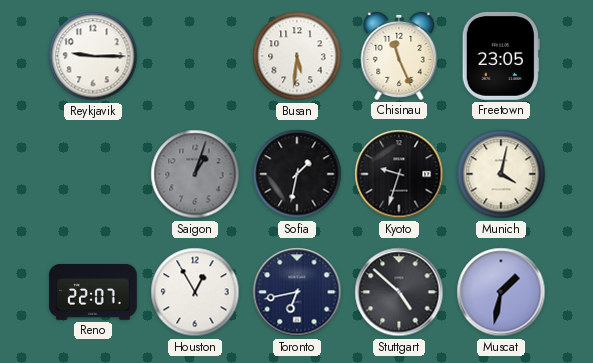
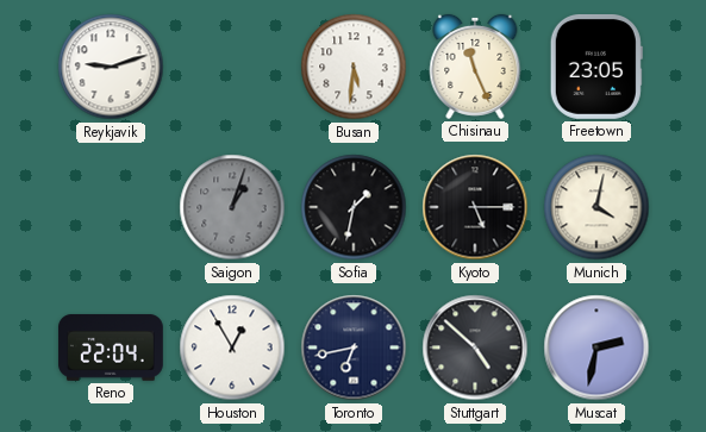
Reykjavik: 9:15 -> 9:12 (111, 67)
Kyoto: 9:33 -> 5:15 (475, 207)
Reno: 22:07 -> 22:04 (111, 348)
Muscat: 1:32 -> 2:32 (596, 348)
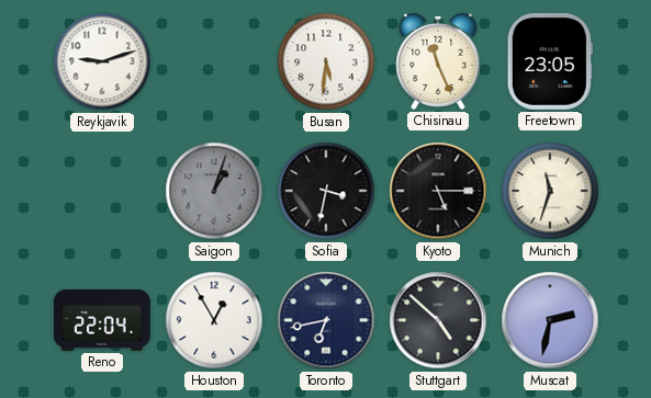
Sofia: 1:32 -> 3:32 (326, 191)
Munich: 4:02 -> 11:33 (550, 191)
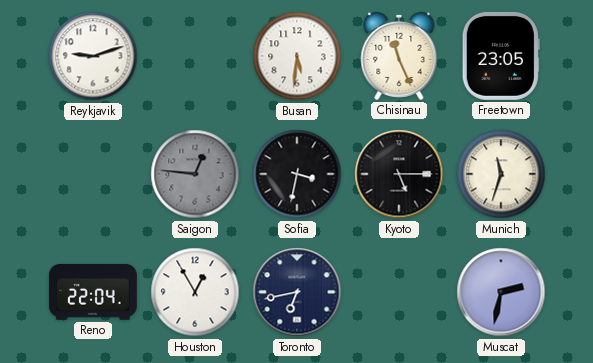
Saigon: 1:03 -> 12:46 (195, 174)
Stuttgart: 4:52 -> none (438, 320)
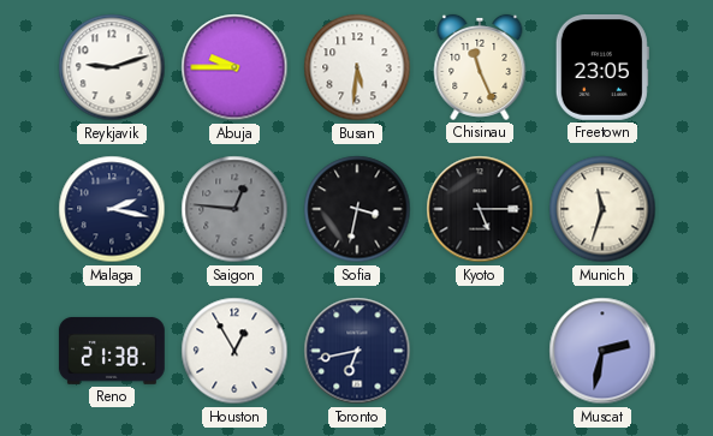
Abuja: none -> 9:45 (234, 67)
Malaga: none -> 2:17 (112, 209)
Reno: 22:04 -> 21:38 (112, 351)
